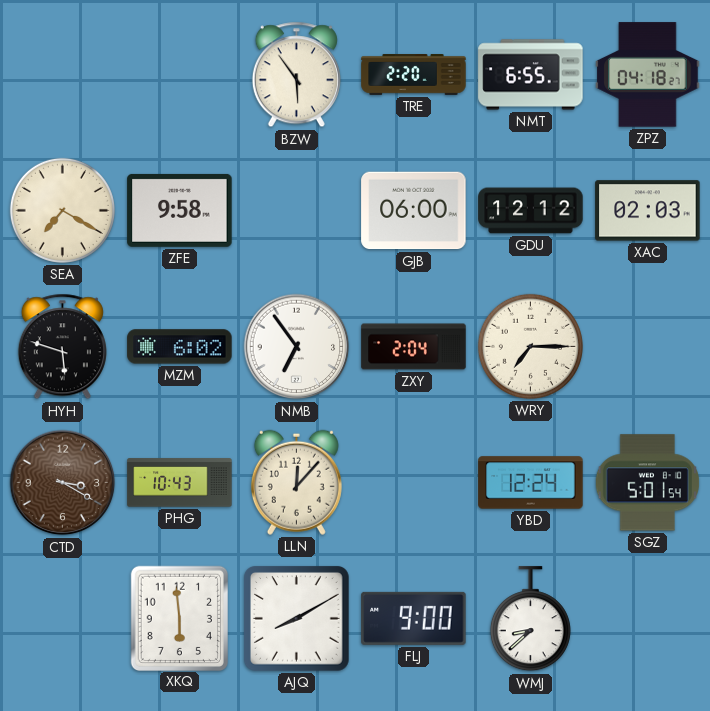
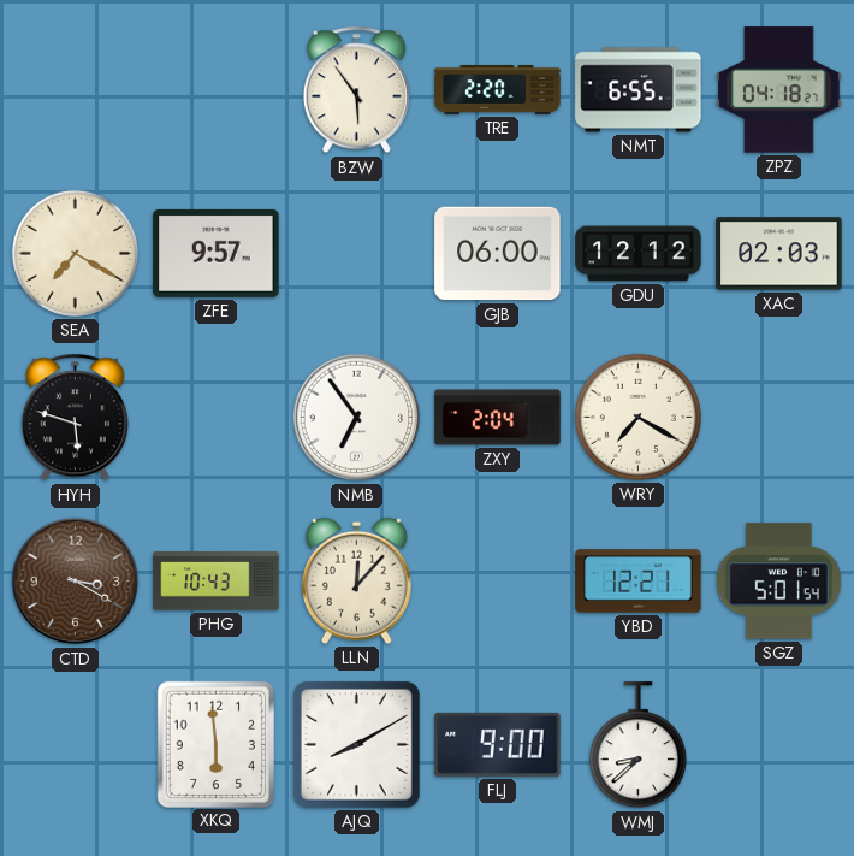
ZFE: 9:58 -> 9:57 (217, 253)
MZM: 6:02 -> none (180, 347)
WRY: 7:15 -> 7:20 (637, 417)
YBD: 12:24 -> 12:21 (639, 582)
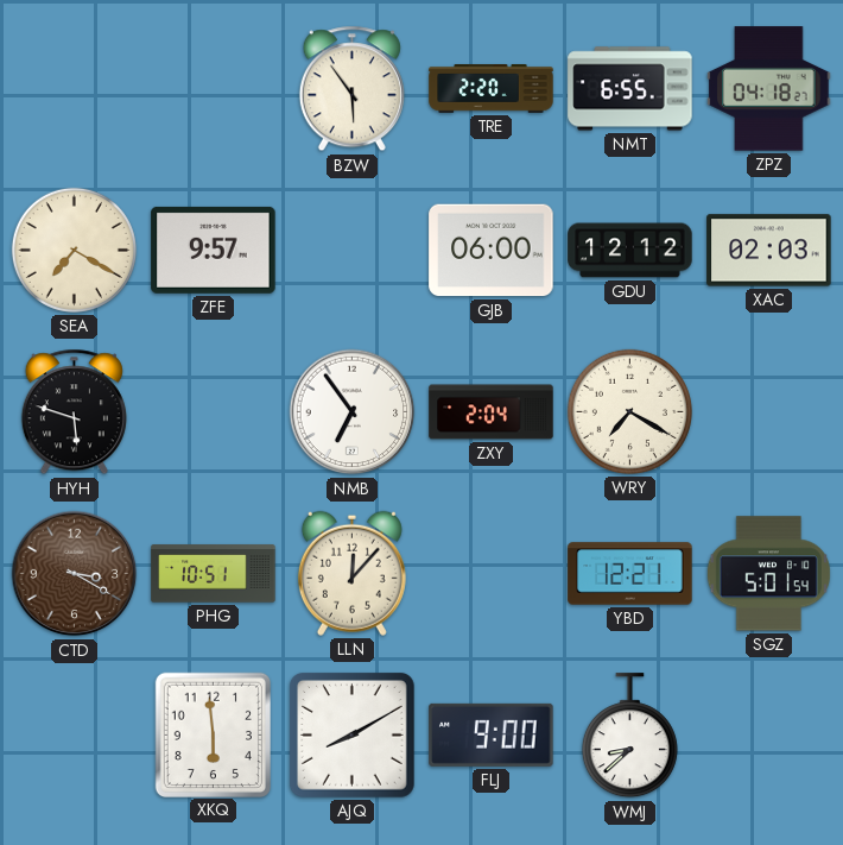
PHG: 10:43 -> 10:51 (214, 574)
